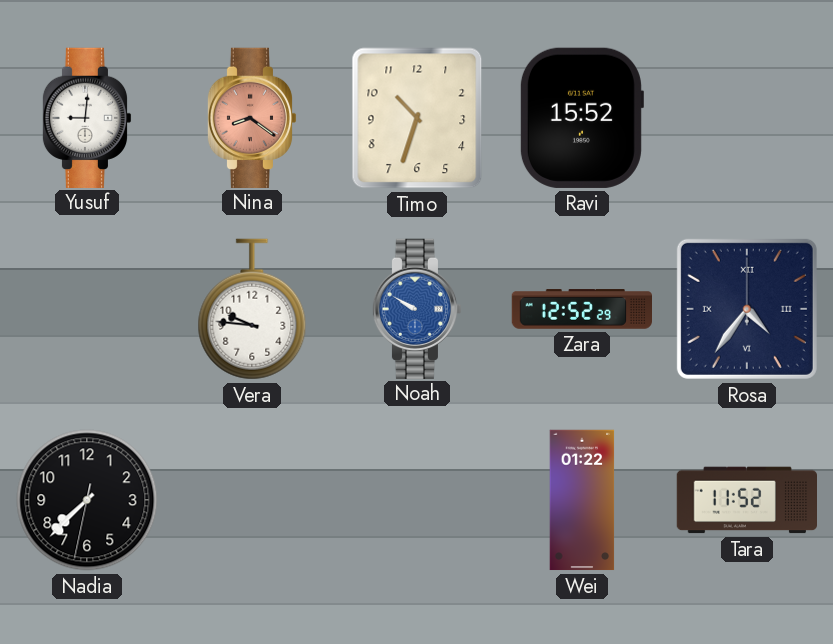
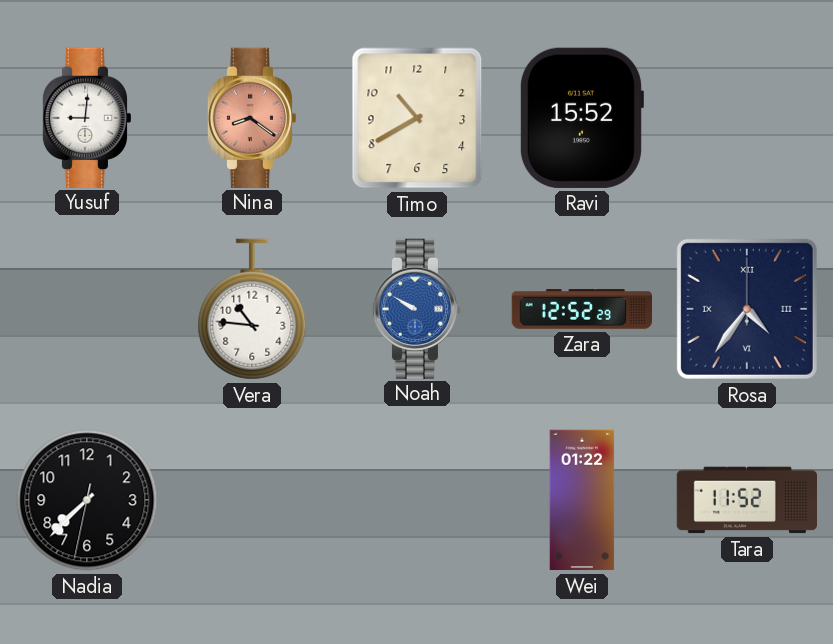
Timo: 10:33 -> 10:40 (417, 118)
Vera: 9:46 -> 10:46 (252, 309)
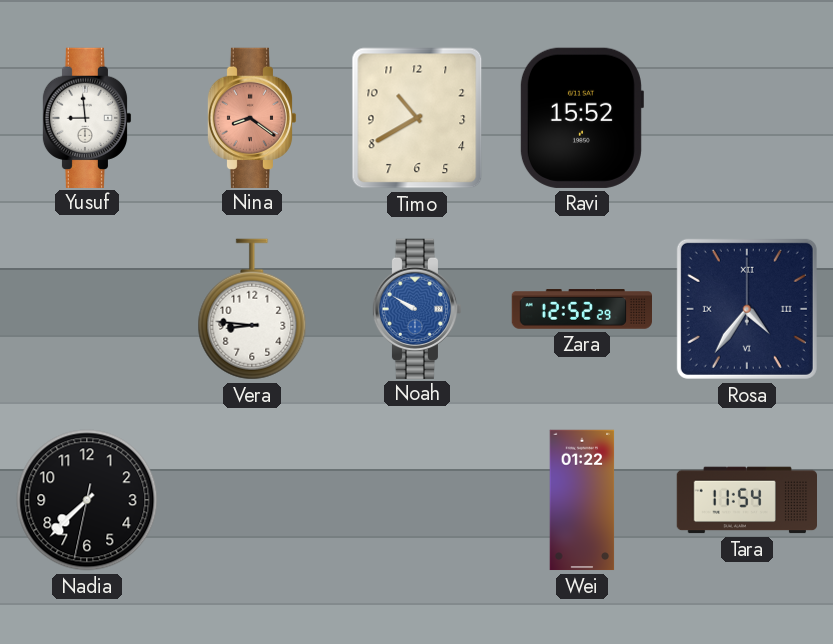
Yusuf: 9:01 -> 8:59 (87, 117)
Vera: 10:46 -> 8:46 (252, 309)
Tara: 11:52 -> 11:54 (747, 500)
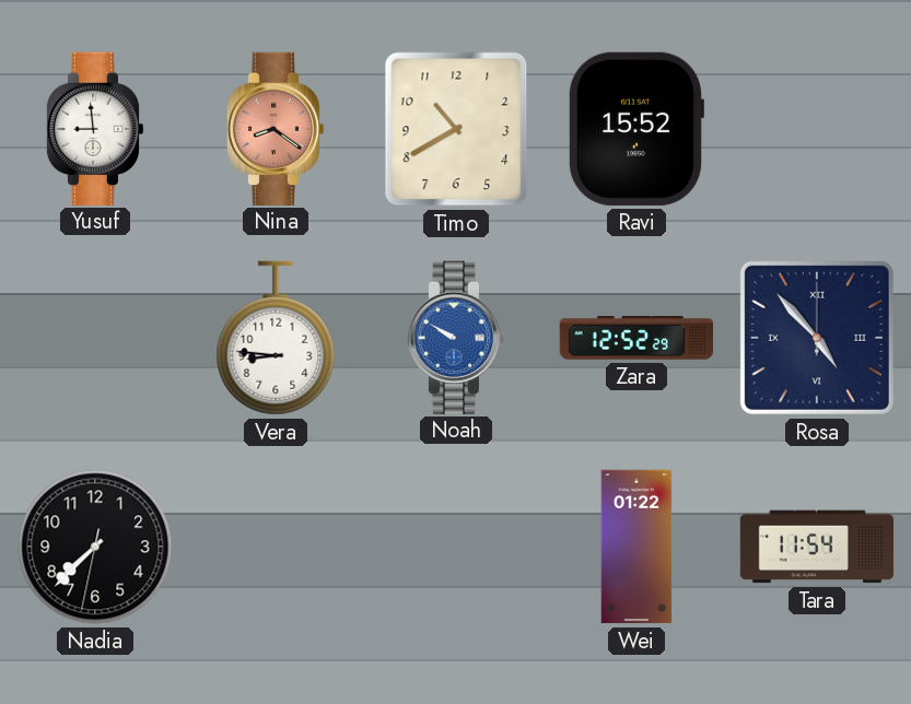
Rosa: 4:36 -> 4:53 (817, 338)
